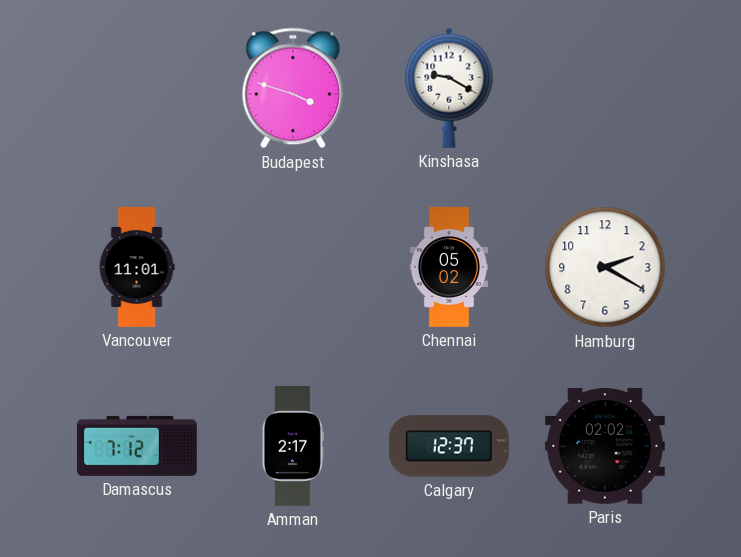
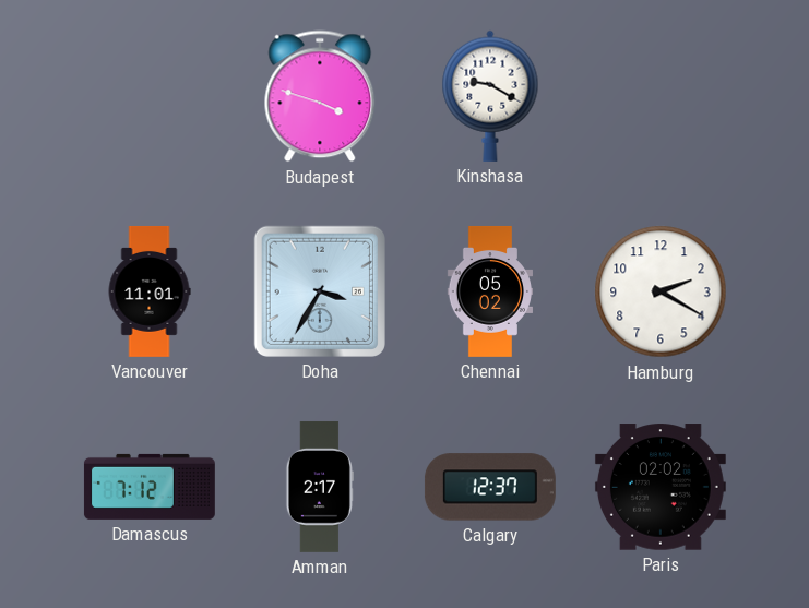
Doha: none -> 3:35 (320, 291)
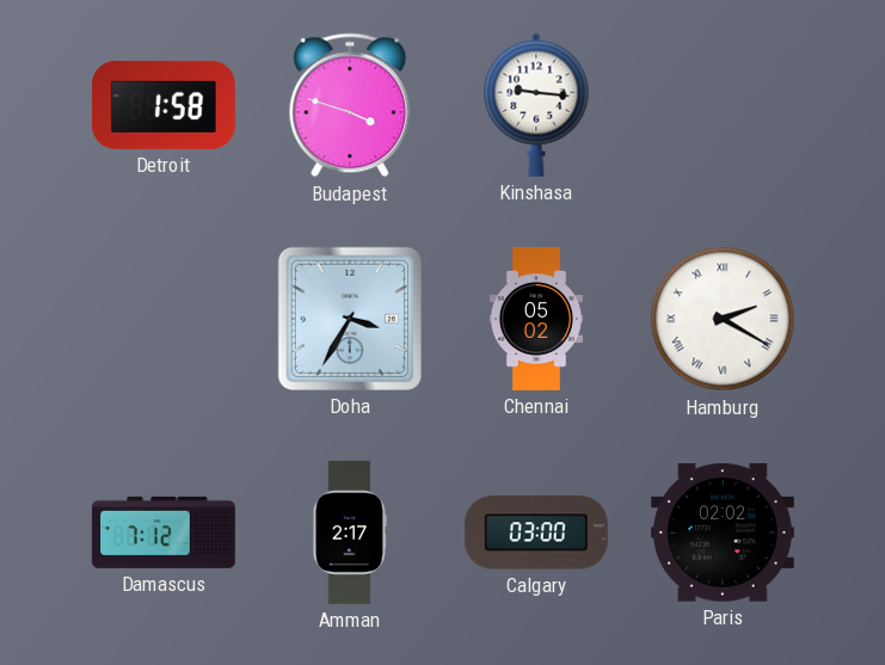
Detroit: none -> 1:58 (164, 105)
Kinshasa: 9:20 -> 9:16 (536, 105)
Vancouver: 11:01 -> none (150, 291)
Hamburg numerals: Arabic -> Roman (723, 319)
Calgary: 12:37 -> 03:00 (536, 532)
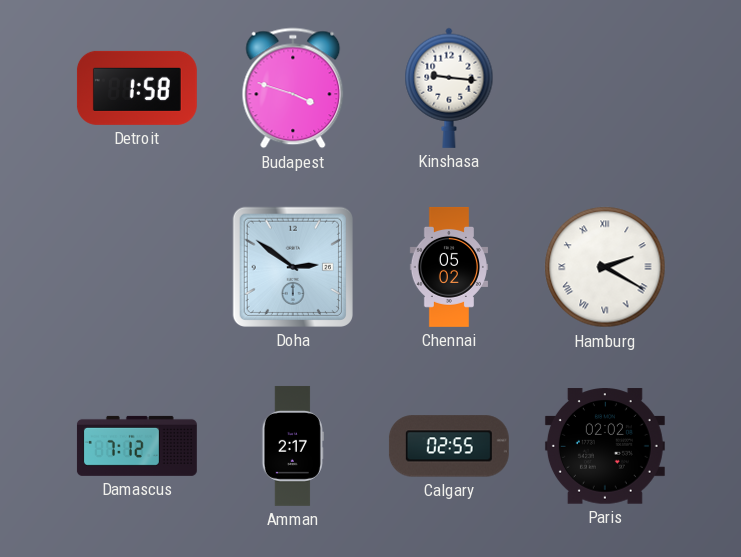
Doha: 3:35 -> 2:51 (293, 267)
Calgary: 03:00 -> 02:55 (449, 446)
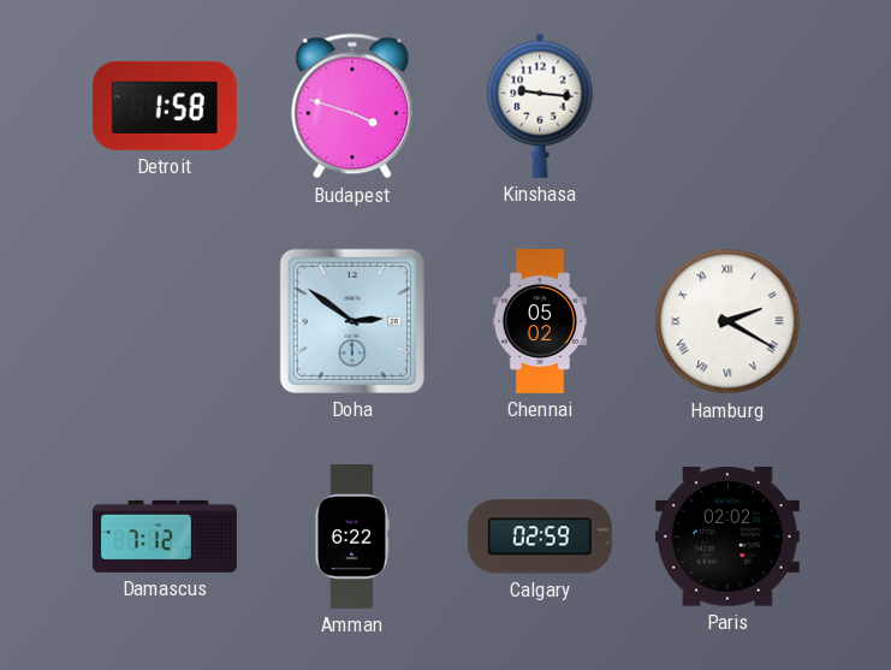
Amman: 2:17 -> 6:22 (352, 536)
Calgary: 02:55 -> 02:59 (540, 536)
